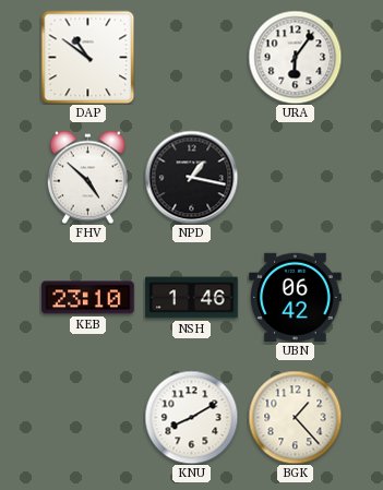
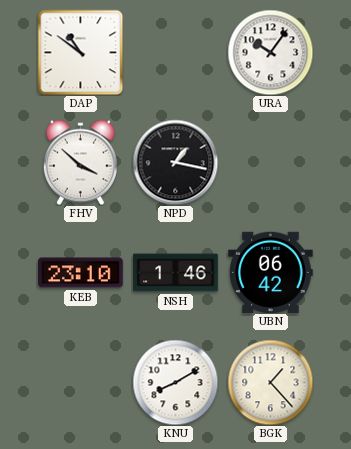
URA: 6:06 -> 10:06 (270, 52)
FHV: 4:52 -> 3:52 (80, 162)
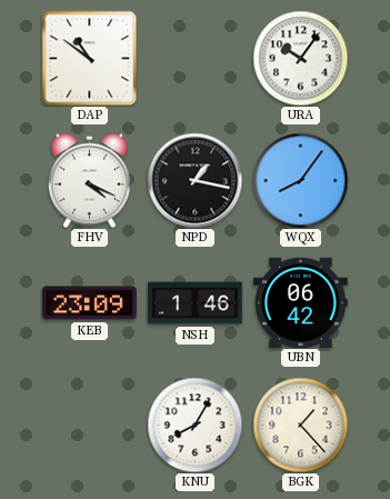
FHV: 3:52 -> 4:19 (89, 180)
WQX: none -> 8:06 (300, 180)
KEB: 23:10 -> 23:09 (90, 303)
KNU: 8:10 -> 8:05 (194, 425)
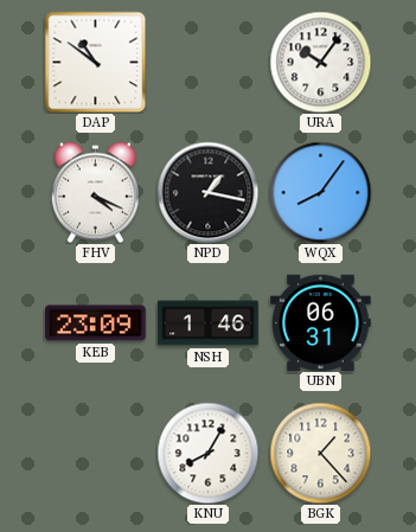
UBN: 06:42 -> 06:31 (321, 322)
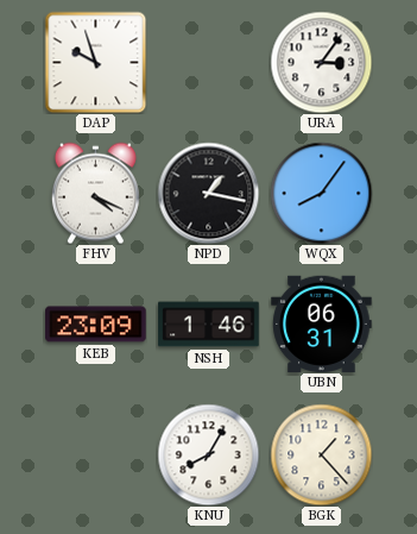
DAP: 10:51 -> 9:57 (95, 62)
URA: 10:06 -> 3:06 (321, 62)
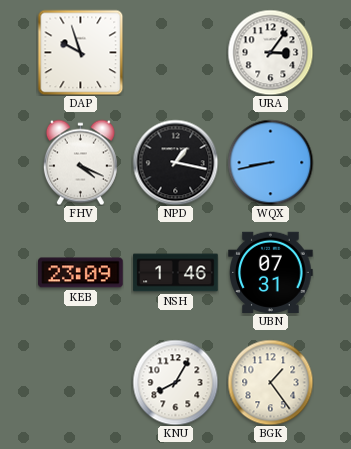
WQX: 8:06 -> 8:43 (270, 162)
UBN: 06:31 -> 07:31 (271, 272)
BGK: 1:23 -> 1:24 (270, 382)
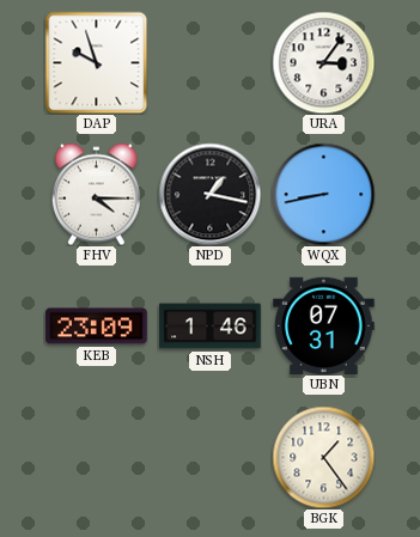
FHV: 4:19 -> 4:15 (96, 194)
KNU: 8:05 -> none (175, 382)
